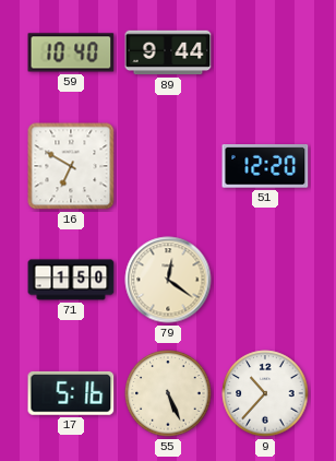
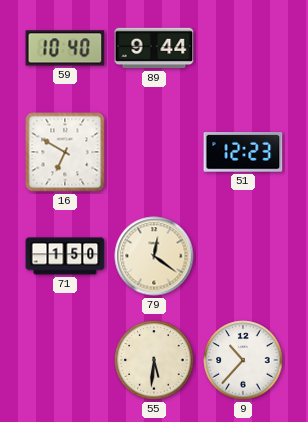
51: 12:20 -> 12:23 (243, 153)
17: 5:16 -> none (71, 393)
55: 5:26 -> 5:31 (154, 360)
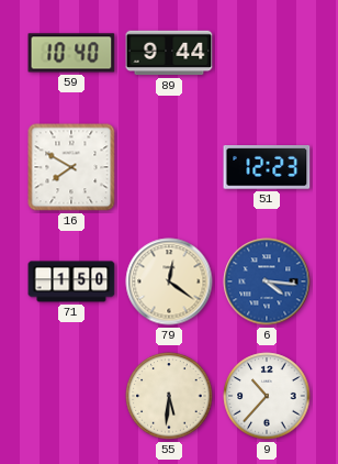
16: 6:50 -> 7:50 (71, 167)
6: none -> 4:16 (267, 281)
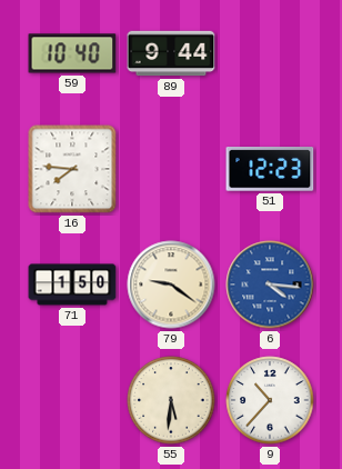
16: 7:50 -> 7:46 (72, 169)
79: 12:21 -> 9:21 (171, 285)
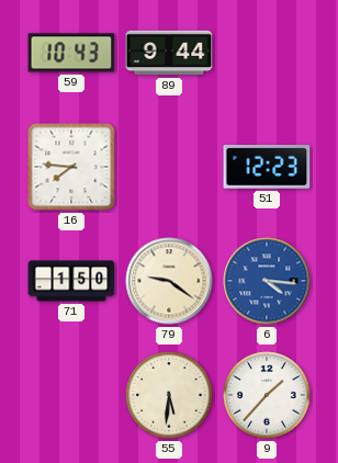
59: 10:40 -> 10:43 (71, 53)
9: 10:37 -> 1:37 (267, 395)
